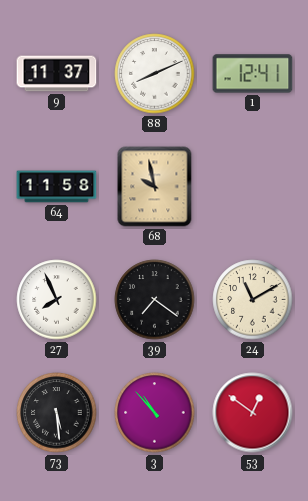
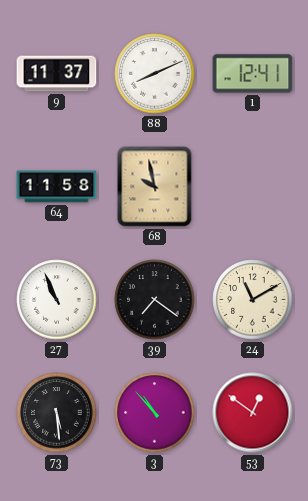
27: 7:56 -> 10:56 (57, 300)
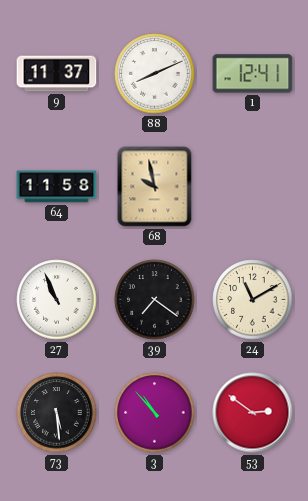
53: 12:51 -> 2:51 (253, 413)
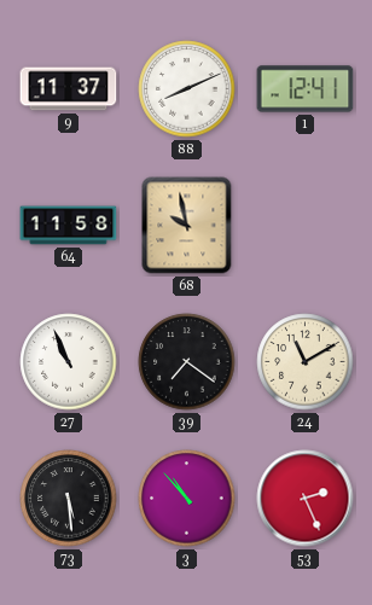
53: 2:51 -> 2:26 (306, 499)
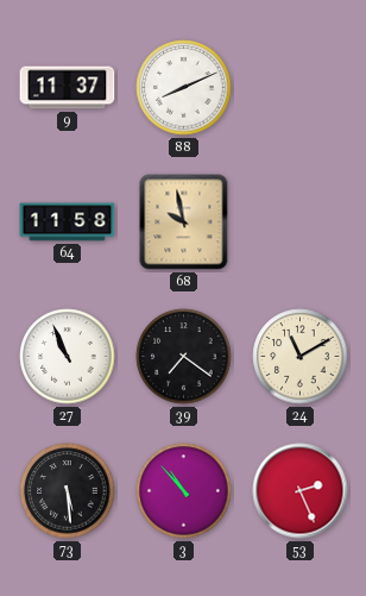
1: 12:41 -> none (306, 89)
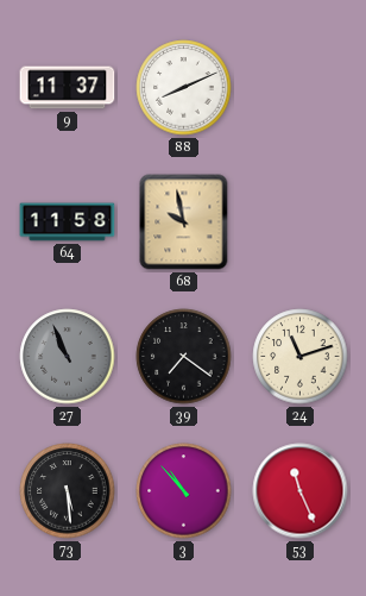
27 dial: white -> grey (68, 357)
24: 11:10 -> 11:12 (301, 357)
53: 2:26 -> 11:26 (301, 491)
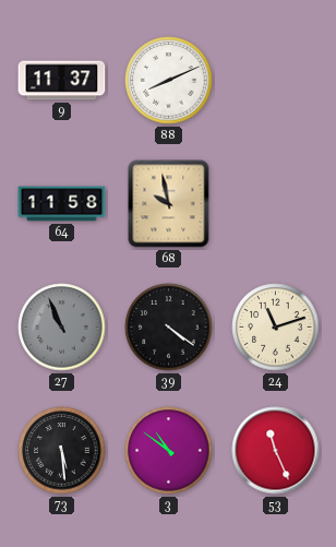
39: 7:21 -> 4:21 (169, 328)
3: 10:53 -> 10:51 (169, 451)
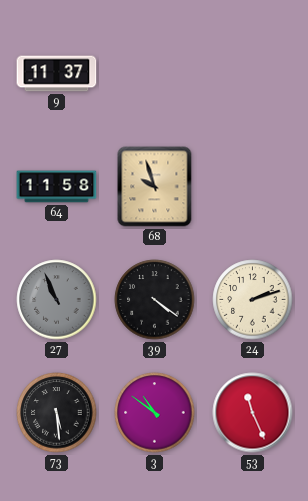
88: 8:11 -> none (169, 81)
68: 9:58 -> 9:57 (155, 187)
24: 11:12 -> 2:12 (253, 300)
